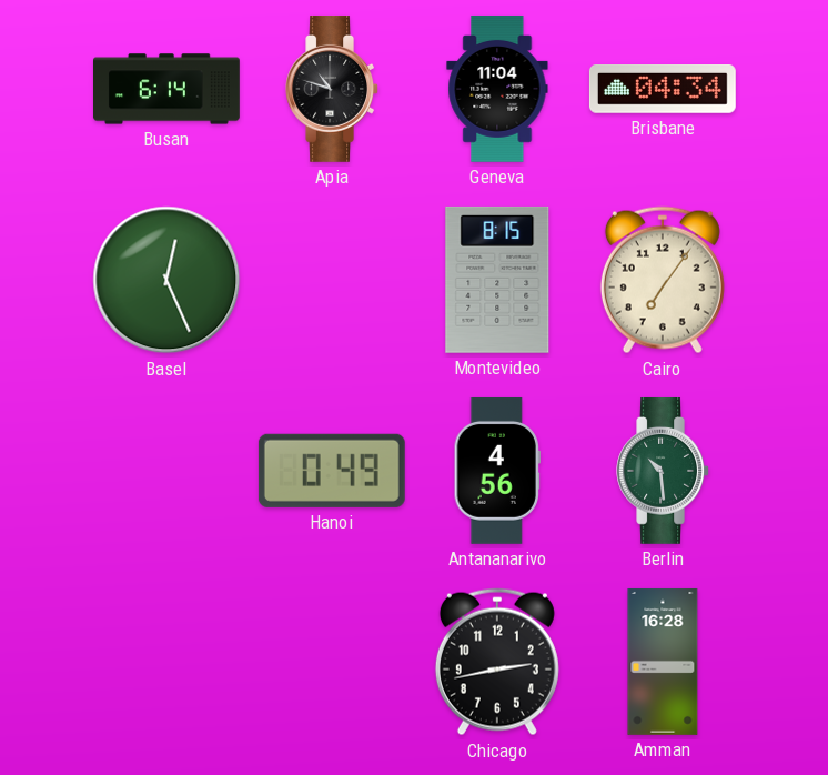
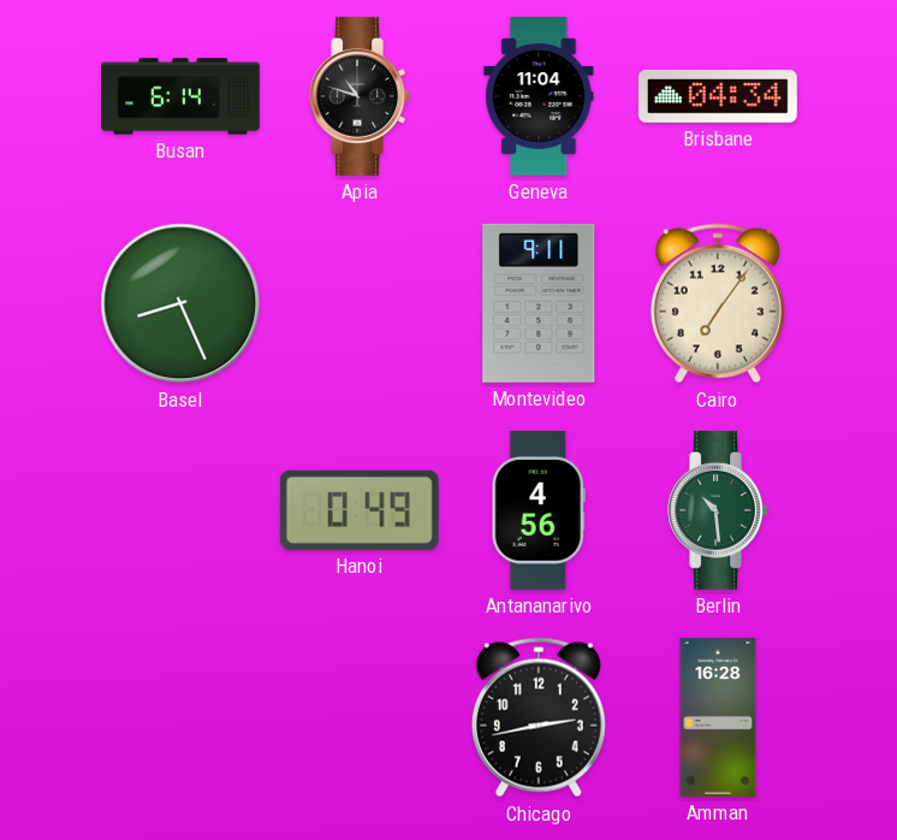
Basel: 12:26 -> 8:26 (180, 303)
Montevideo: 8:15 -> 9:11 (539, 303)
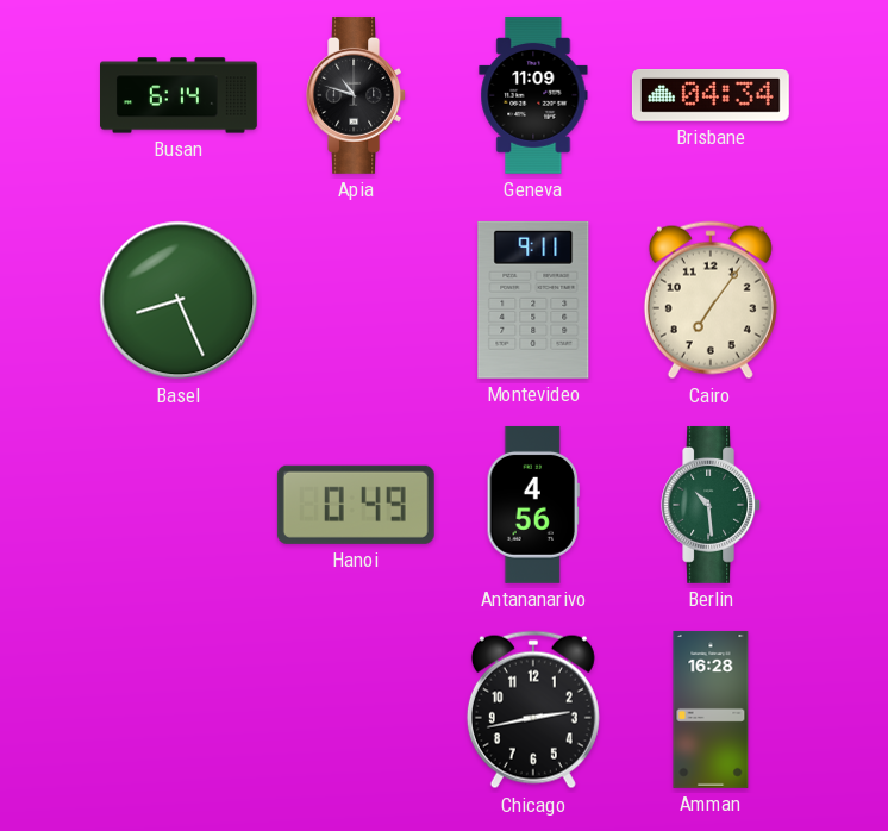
Geneva: 11:04 -> 11:09 (533, 95)
